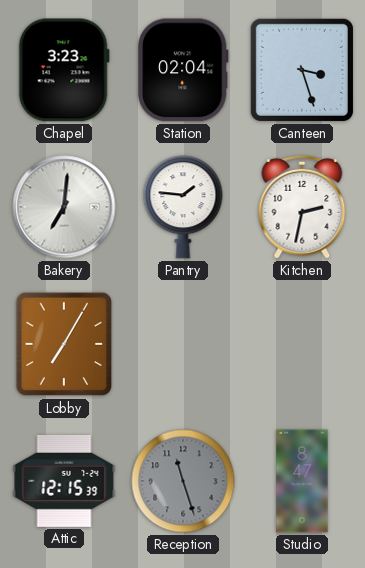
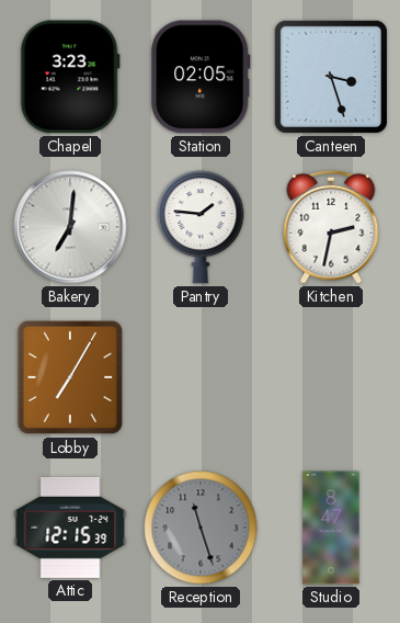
Station: 02:04 -> 02:05 (201, 77)
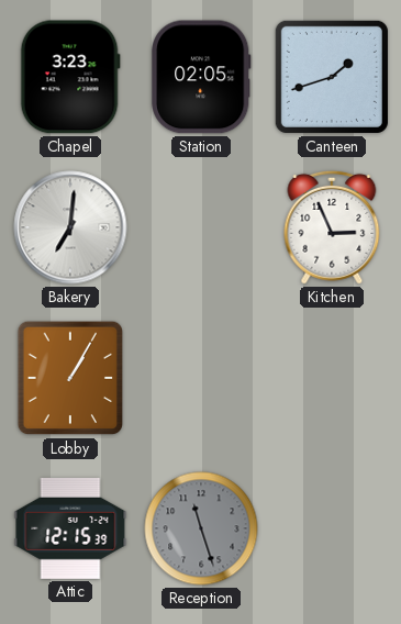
Canteen: 3:27 -> 1:42 (332, 77)
Pantry: 1:46 -> none (201, 227)
Kitchen: 2:32 -> 2:56 (332, 227)
Lobby: 7:05 -> 1:05 (70, 378)
Studio: 8:47 -> none (331, 528)
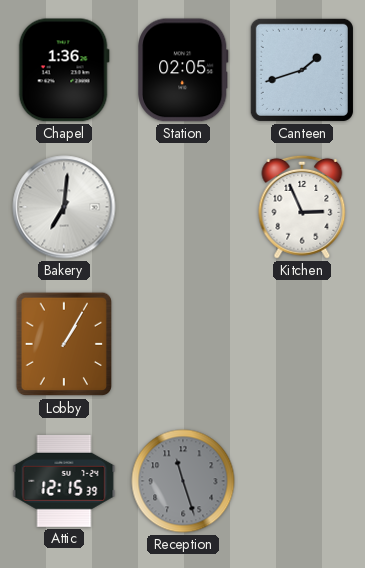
Chapel: 3:23 -> 1:36 (64, 70)
